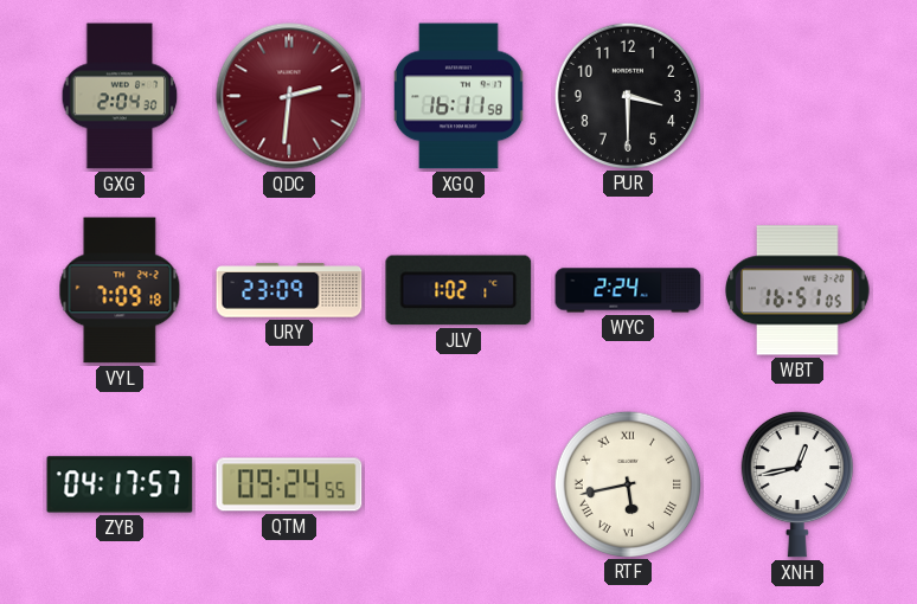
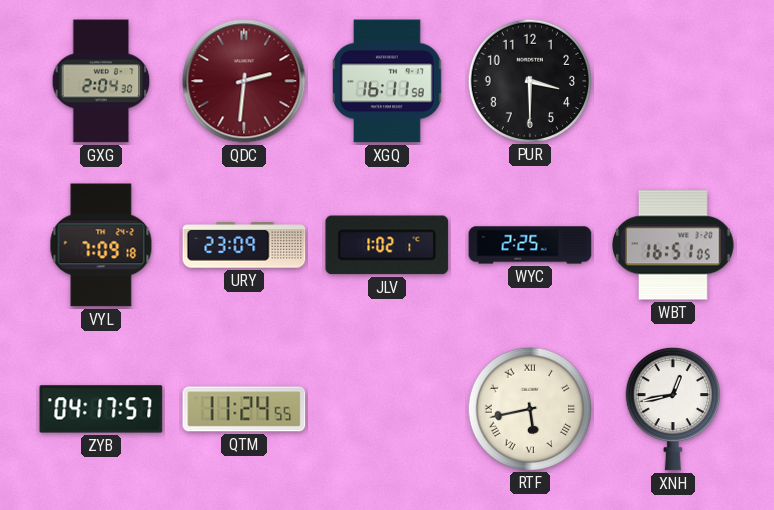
WYC: 2:24 -> 2:25 (530, 245)
QTM: 09:24 -> 11:24 (244, 409)
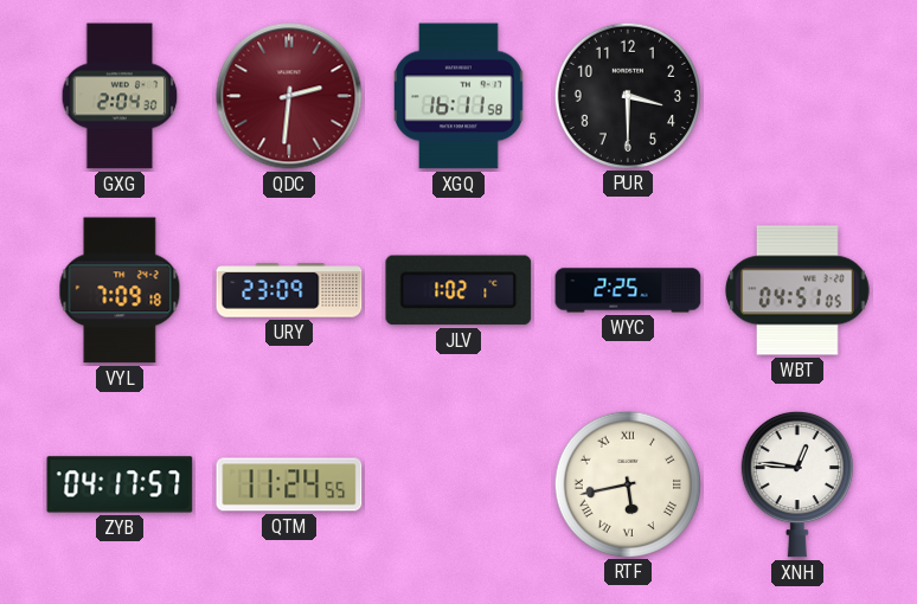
WBT: 16:51 -> 04:51 (799, 290)
XNH: 12:43 -> 12:46 (797, 484)
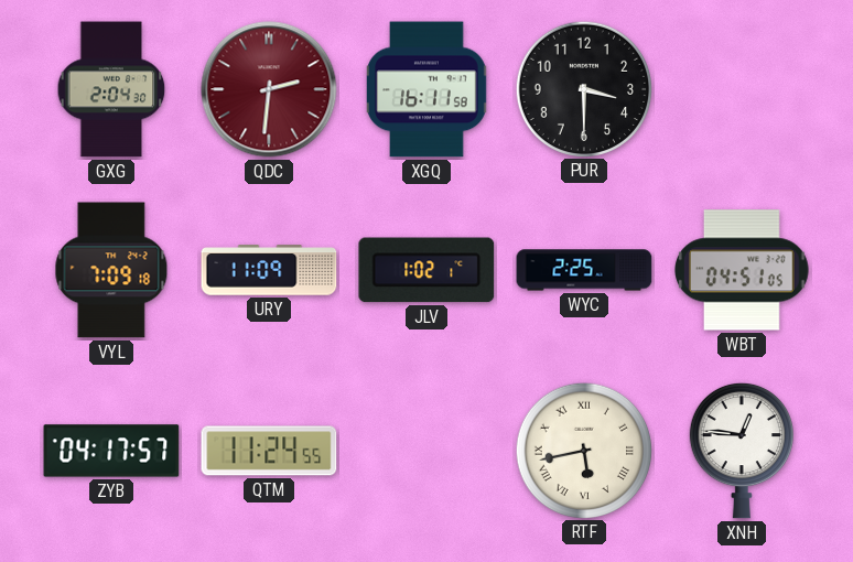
URY: 23:09 -> 11:09 (269, 270)
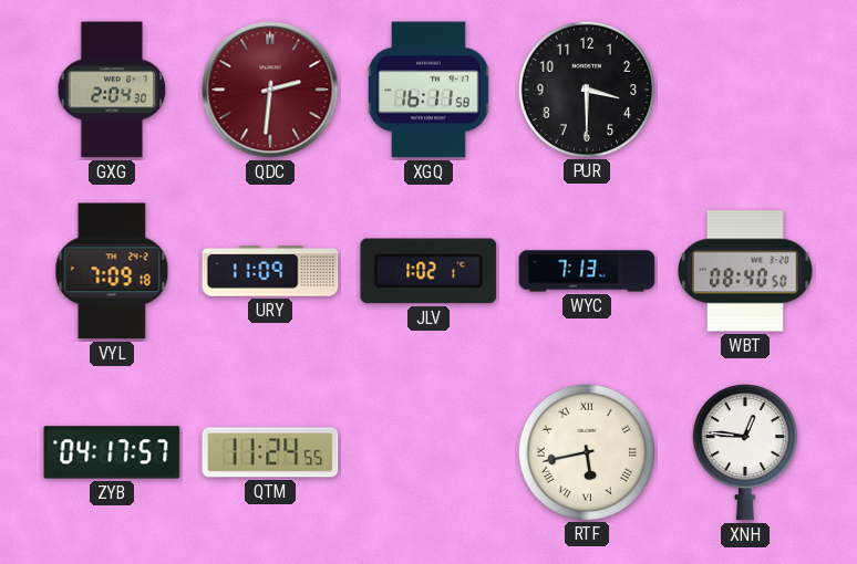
WYC: 2:25 -> 7:13 (587, 271)
WBT: 04:51 -> 08:40 (746, 271)
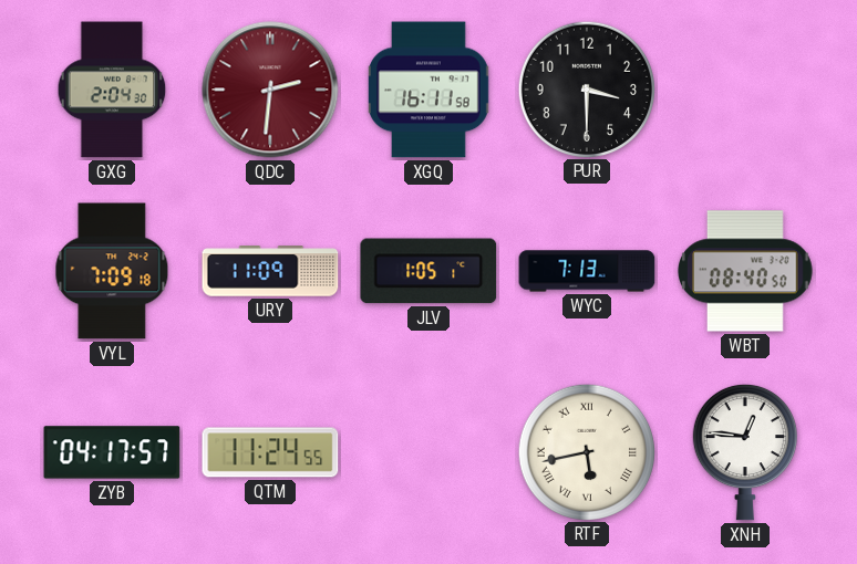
JLV: 1:02 -> 1:05 (428, 271)
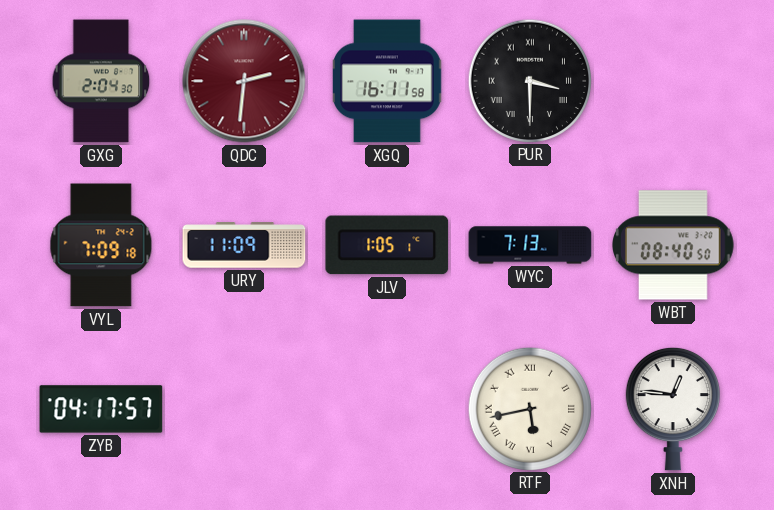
PUR numerals: Arabic -> Roman (529, 80)
QTM: 11:24 -> none (270, 452)
